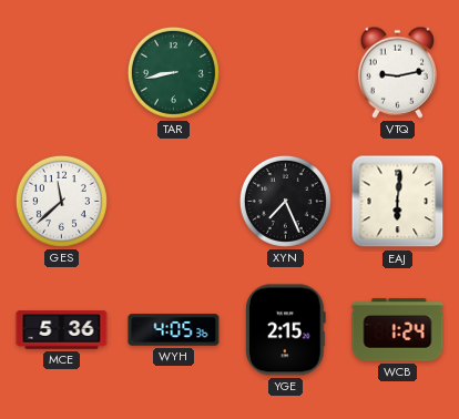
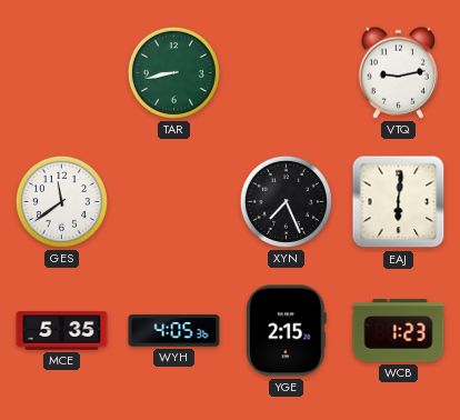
GES: 11:38 -> 11:39 (61, 201)
MCE: 5:36 -> 5:35 (62, 331)
WCB: 1:24 -> 1:23 (399, 331)
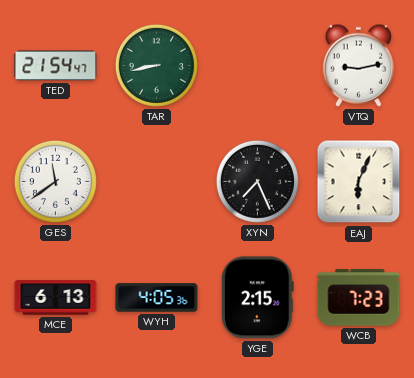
TED: none -> 21:54 (56, 66)
EAJ: 6:01 -> 6:04 (359, 182)
MCE: 5:35 -> 6:13 (56, 298)
WCB: 1:23 -> 7:23 (359, 298)
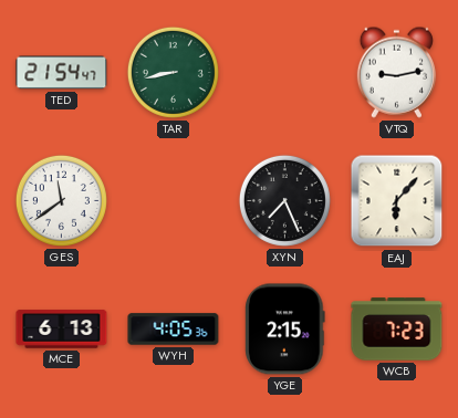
EAJ: 6:04 -> 6:07 (397, 201)
